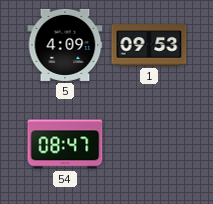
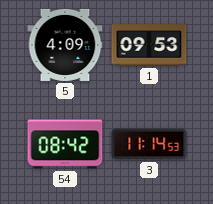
54: 08:47 -> 08:42 (65, 144)
3: none -> 11:14 (149, 144)
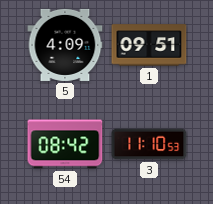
1: 09:53 -> 09:51 (149, 45)
3: 11:14 -> 11:10 (149, 144)
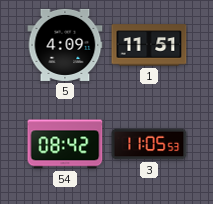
1: 09:51 -> 11:51 (149, 45)
3: 11:10 -> 11:05 (149, 144)
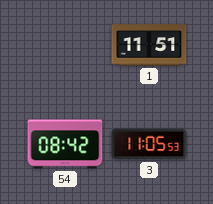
5: 4:09 -> none (65, 45)
